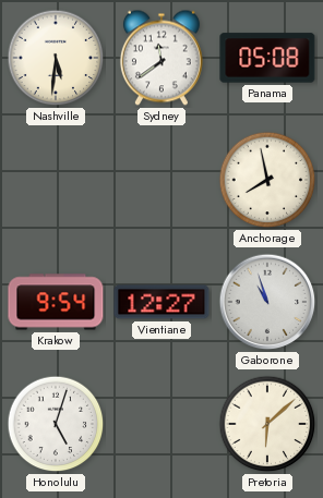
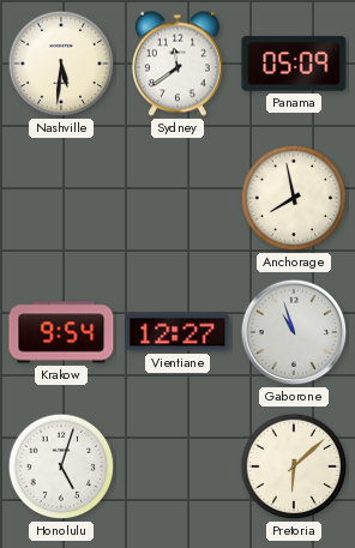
Panama: 05:08 -> 05:09 (294, 64)
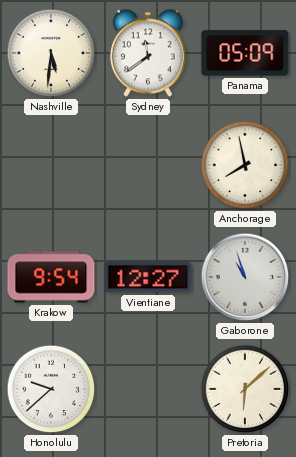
Honolulu: 5:03 -> 9:38 (51, 389)
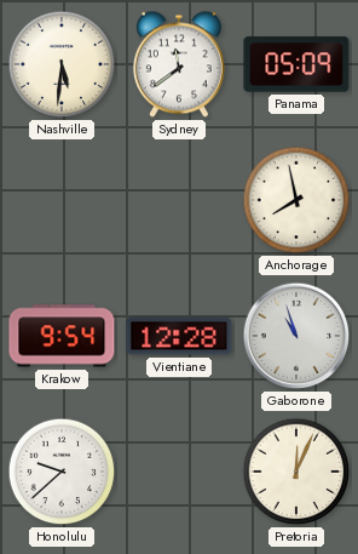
Vientiane: 12:27 -> 12:28 (179, 336)
Pretoria: 6:08 -> 12:04 (296, 472)
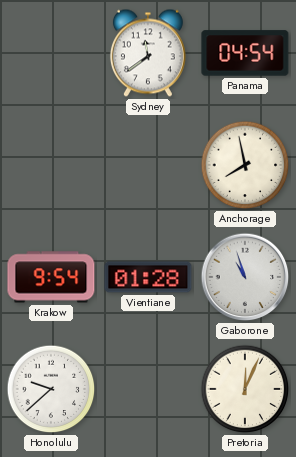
Nashville: 5:31 -> none (62, 64)
Panama: 05:09 -> 04:54 (245, 53)
Vientiane: 12:28 -> 01:28 (148, 277)
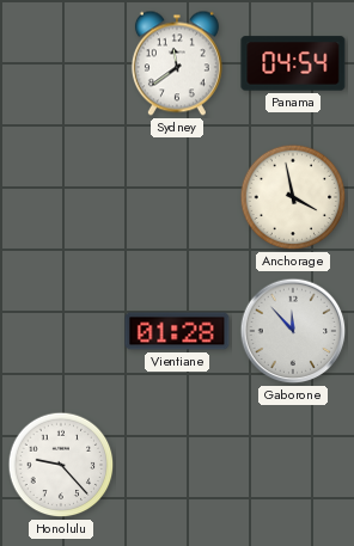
Anchorage: 7:58 -> 3:58 (293, 197)
Krakow: 9:54 -> none (51, 277)
Gaborone: 10:57 -> 11:53 (293, 331)
Honolulu: 9:38 -> 9:23 (61, 465)
Pretoria: 12:04 -> none (245, 389)
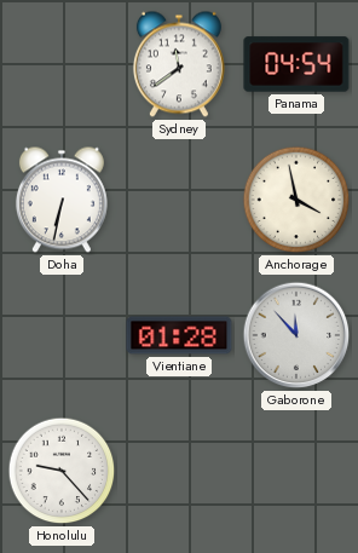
Doha: none -> 6:32 (62, 200)
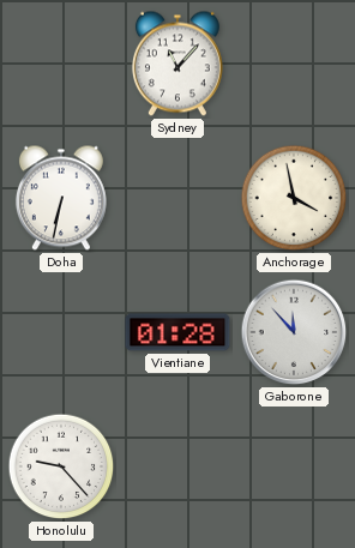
Sydney: 11:39 -> 11:07 (177, 64)
Panama: 04:54 -> none (296, 64)
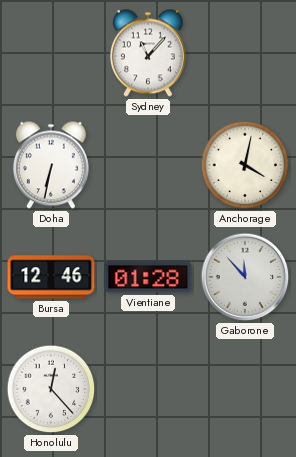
Anchorage: 3:58 -> 4:02 (245, 165)
Bursa: none -> 12:46 (51, 277)
Honolulu: 9:23 -> 12:23 (51, 389)
